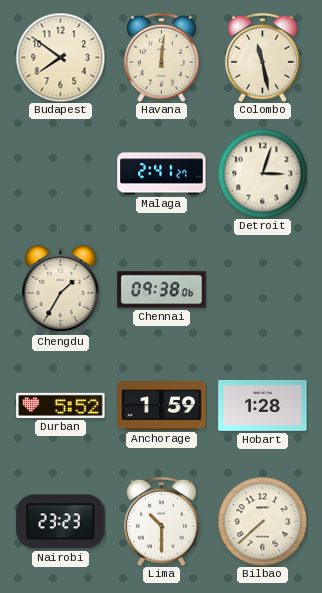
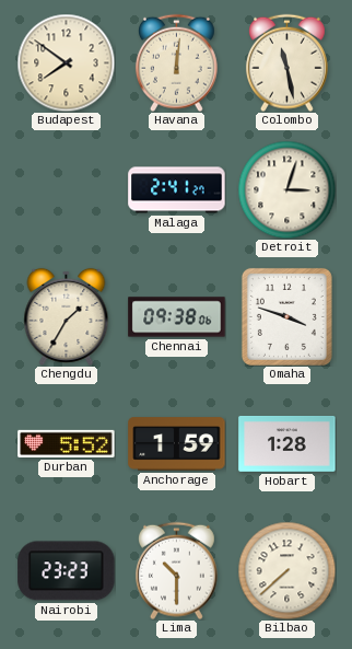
Omaha: none -> 3:48 (286, 316)
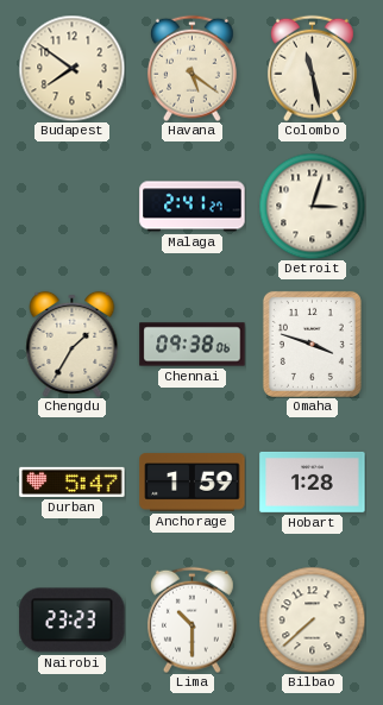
Havana: 12:01 -> 5:21 (191, 68)
Durban: 5:52 -> 5:47 (73, 481)
